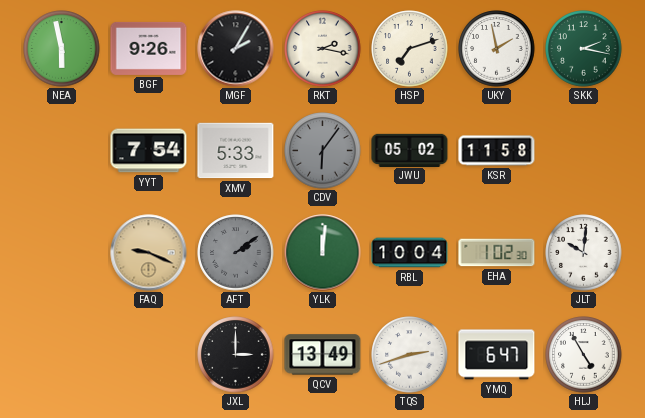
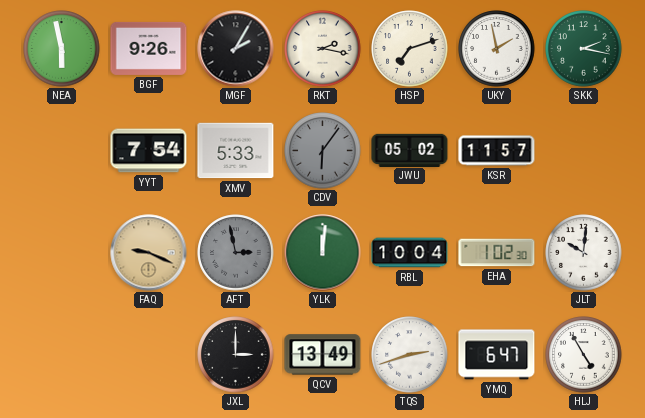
KSR: 11:58 -> 11:57 (497, 151)
AFT: 2:09 -> 2:58 (236, 253)
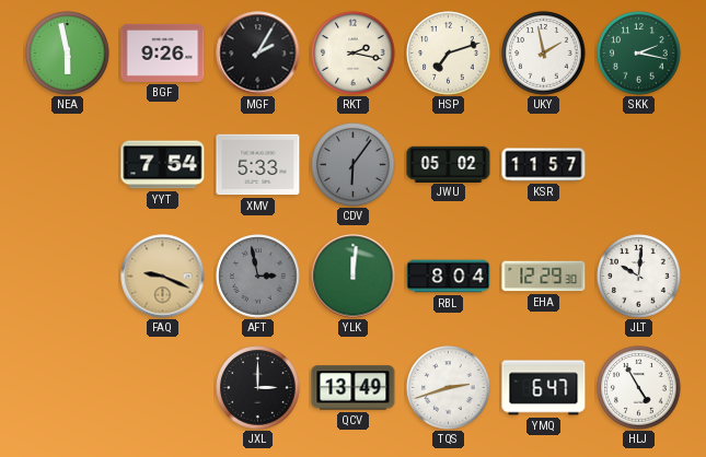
RBL: 10:04 -> 8:04 (449, 277)
EHA: 1:02 -> 12:29 (544, 277)
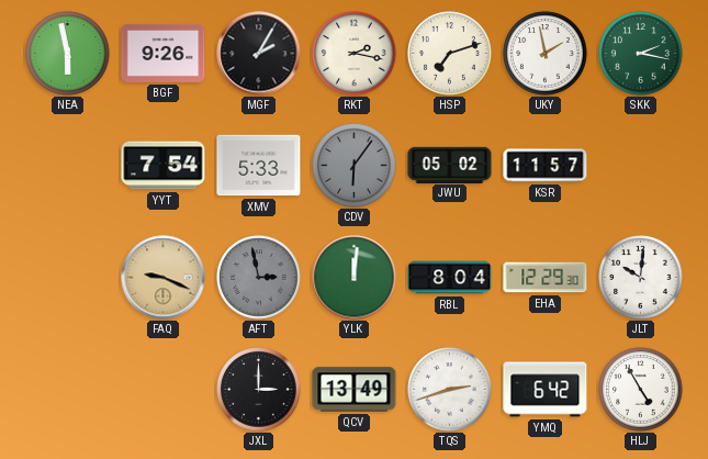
YMQ: 6:47 -> 6:42 (546, 390)
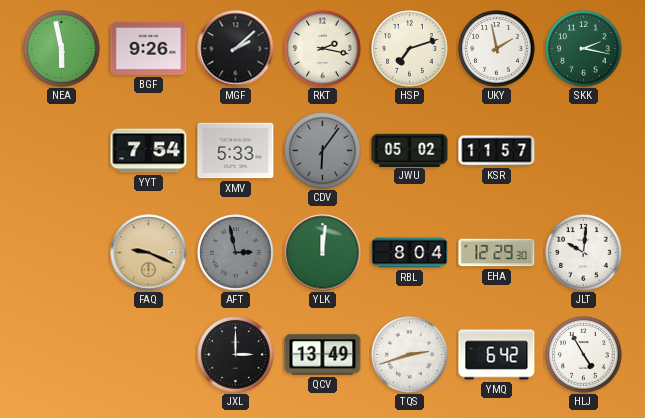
MGF: 2:05 -> 2:08 (236, 49)
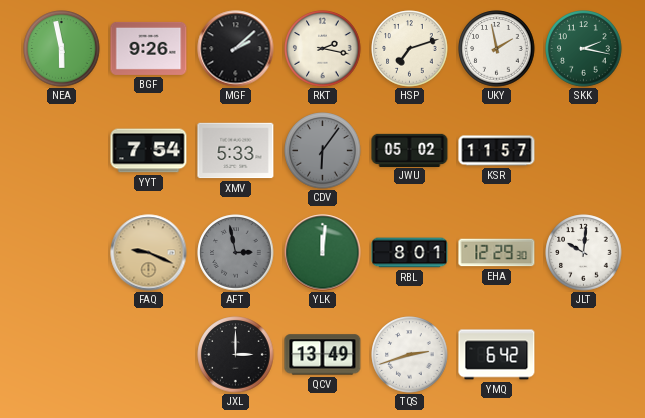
RBL: 8:04 -> 8:01 (410, 253)
HLJ: 4:55 -> none (584, 355)
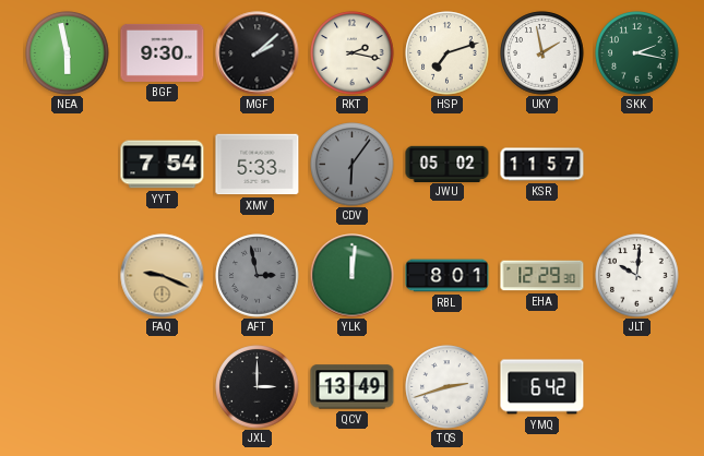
BGF: 9:26 -> 9:30 (163, 52)
